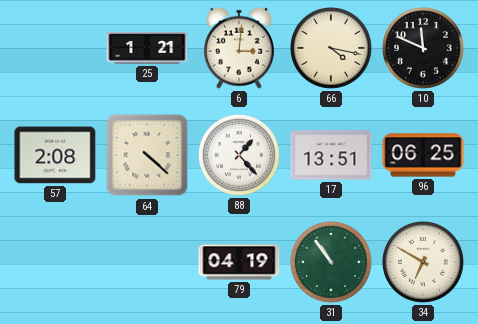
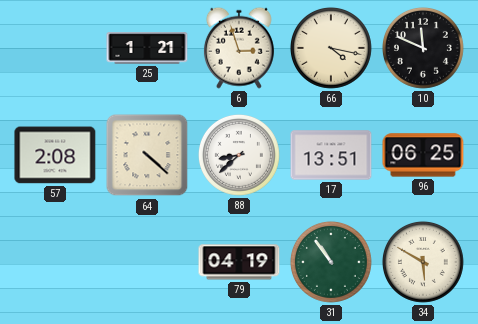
6: 3:01 -> 2:57 (239, 48)
88: 1:23 -> 8:38 (239, 155)
34: 6:50 -> 5:50 (423, 262)
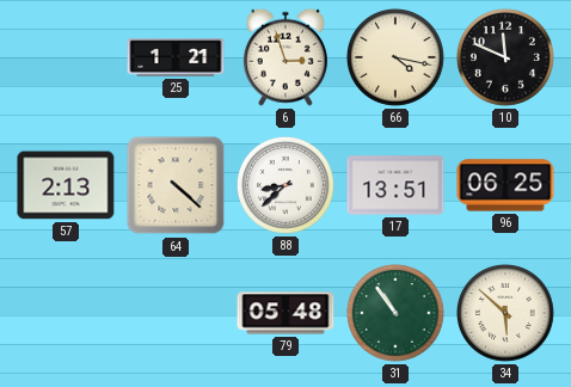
57: 2:08 -> 2:13 (66, 185)
79: 04:19 -> 05:48 (285, 313)
34: 5:50 -> 5:52 (505, 313)
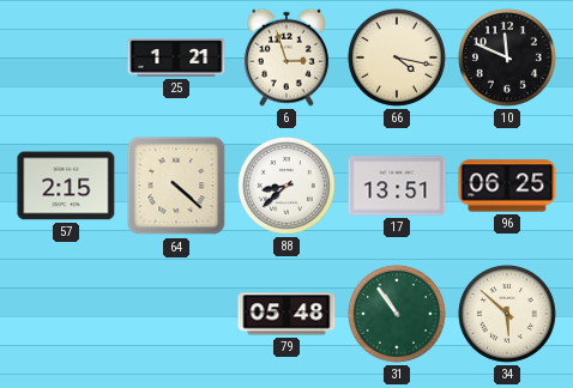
57: 2:13 -> 2:15 (66, 186)
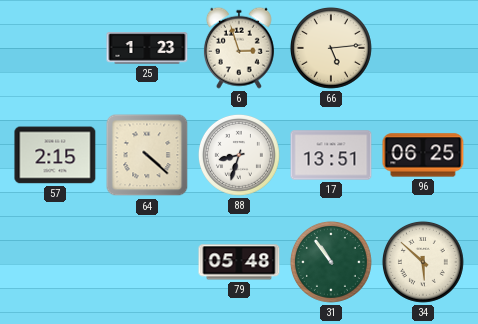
25: 1:21 -> 1:23 (147, 48)
66: 4:17 -> 5:14 (331, 48)
10: 11:49 -> none (507, 57)
88: 8:38 -> 8:33 (239, 155)
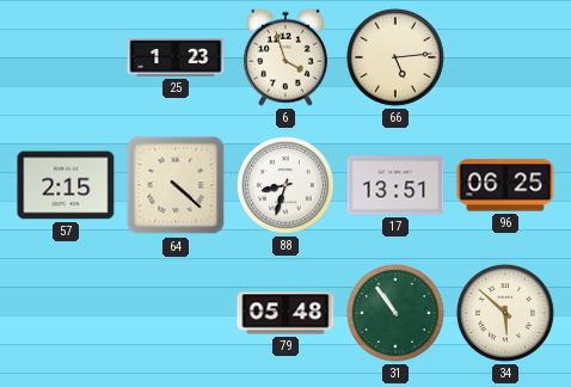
6: 2:57 -> 3:57 (285, 57)
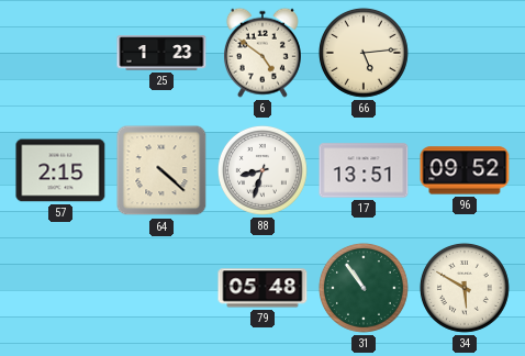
6: 3:57 -> 4:51 (262, 53)
96: 06:25 -> 09:52 (465, 170)
34: 5:52 -> 5:50 (465, 288)
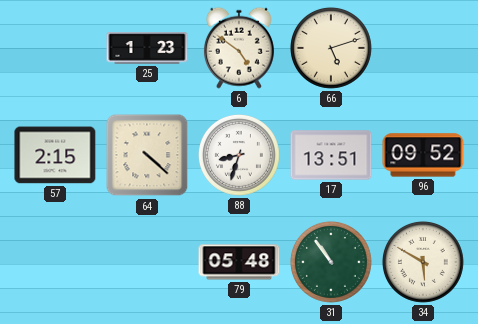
66: 5:14 -> 5:12 (331, 48)
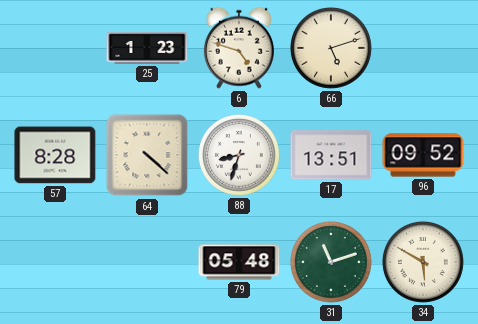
6: 4:51 -> 4:48 (239, 48)
57: 2:15 -> 8:28 (55, 155)
31: 10:54 -> 11:12 (331, 262)
